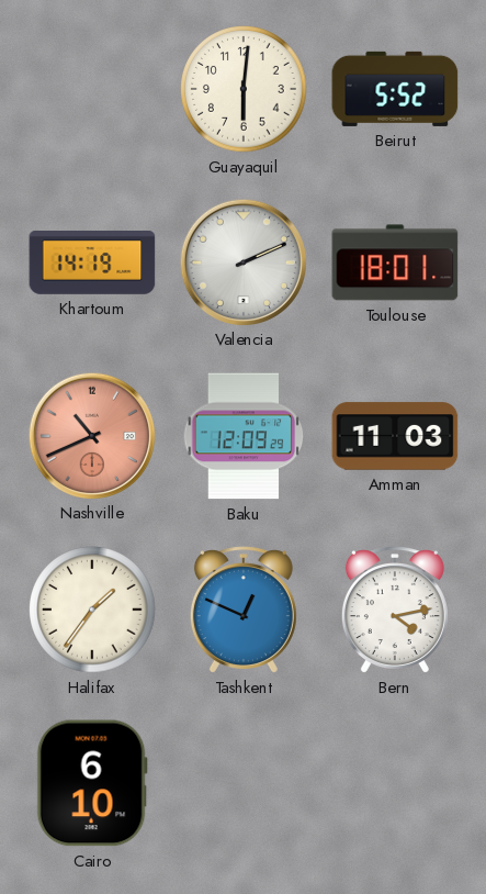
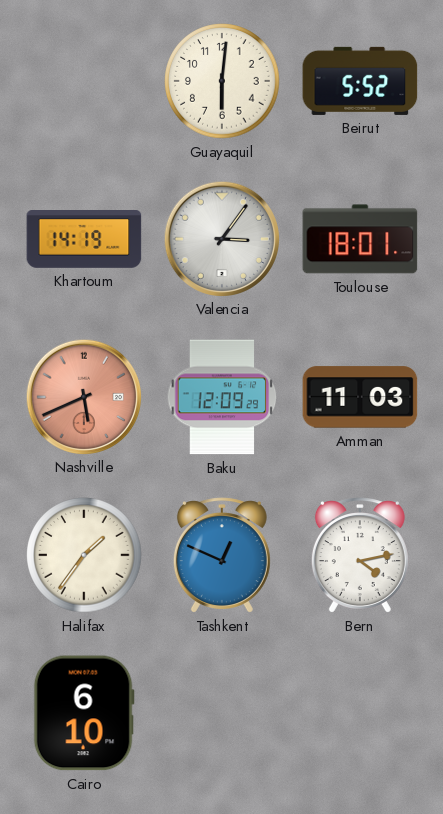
Valencia: 2:11 -> 3:06 (221, 238)
Nashville: 10:41 -> 5:41 (83, 396)
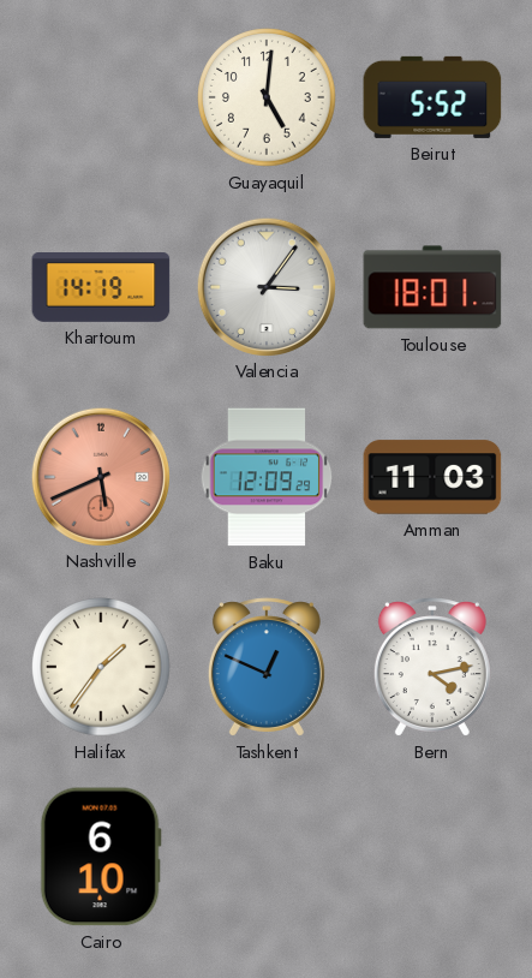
Guayaquil: 6:01 -> 5:01 (267, 97)
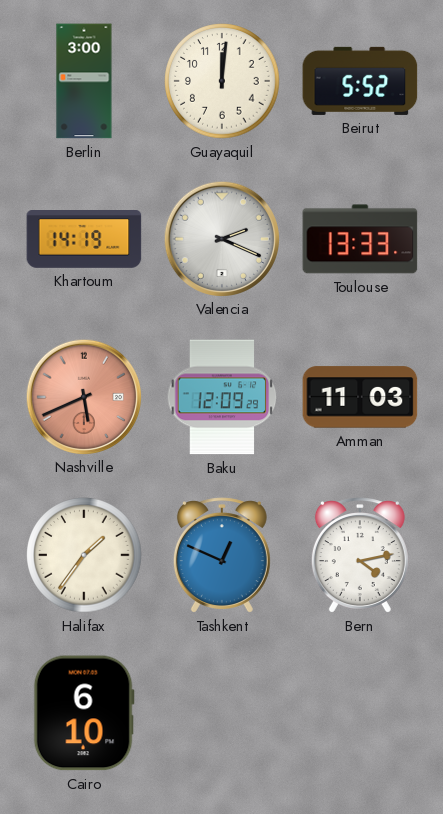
Berlin: none -> 3:00 (84, 81)
Guayaquil: 5:01 -> 12:01 (222, 81)
Valencia: 3:06 -> 2:19 (221, 238)
Toulouse: 18:01 -> 13:33 (360, 239)
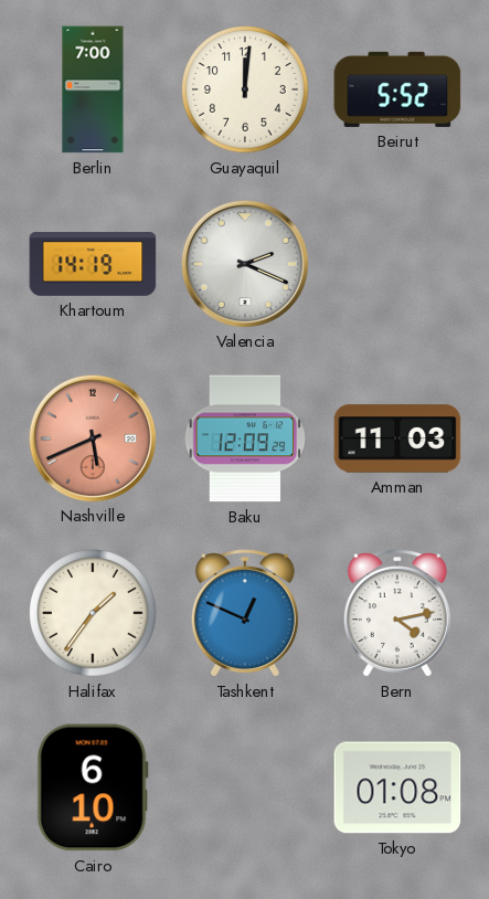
Berlin: 3:00 -> 7:00 (93, 89)
Toulouse: 13:33 -> none (360, 239)
Tokyo: none -> 01:08 (397, 787)
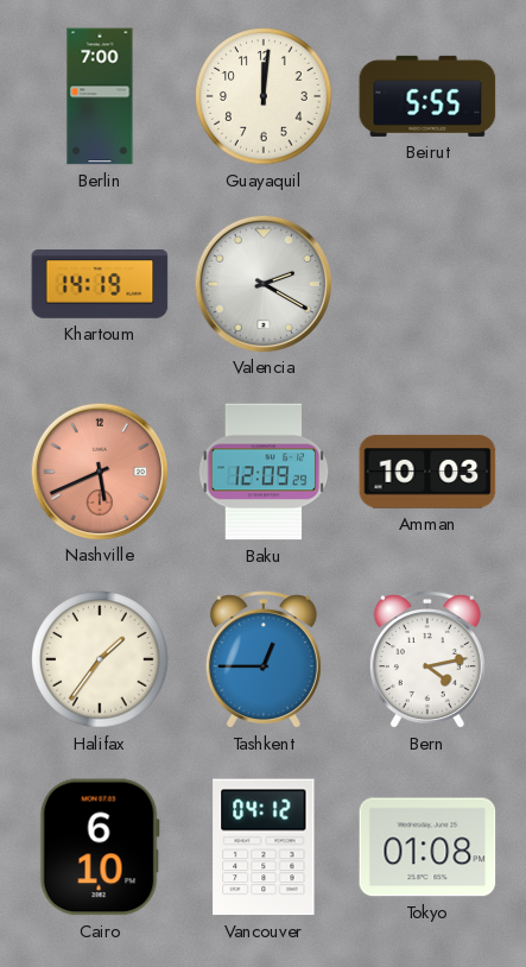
Beirut: 5:52 -> 5:55 (427, 96)
Valencia: 2:19 -> 2:20 (262, 283)
Amman: 11:03 -> 10:03 (427, 472)
Tashkent: 12:49 -> 12:45 (264, 659)
Vancouver: none -> 04:12 (264, 847)
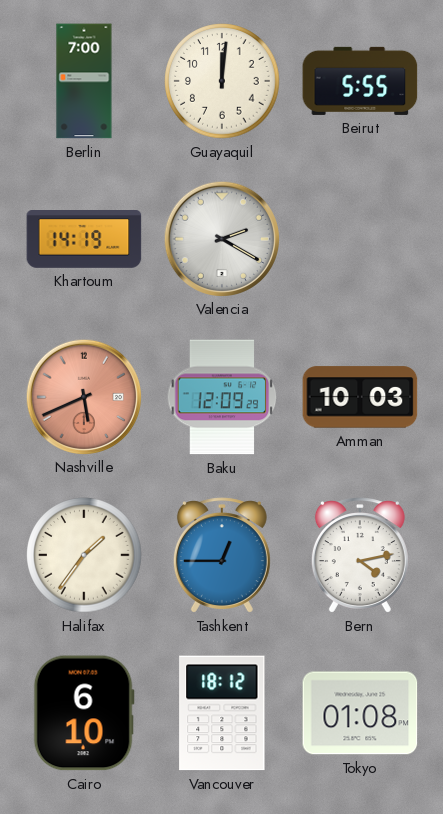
Vancouver: 04:12 -> 18:12 (222, 713)
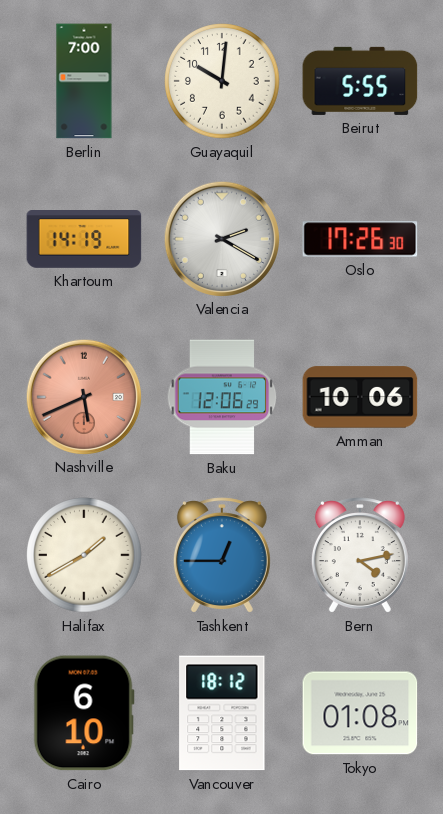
Guayaquil: 12:01 -> 10:01 (222, 81)
Oslo: none -> 17:26 (360, 239)
Baku: 12:09 -> 12:06 (222, 397)
Amman: 10:03 -> 10:06 (360, 397)
Halifax: 1:36 -> 1:40 (84, 555)
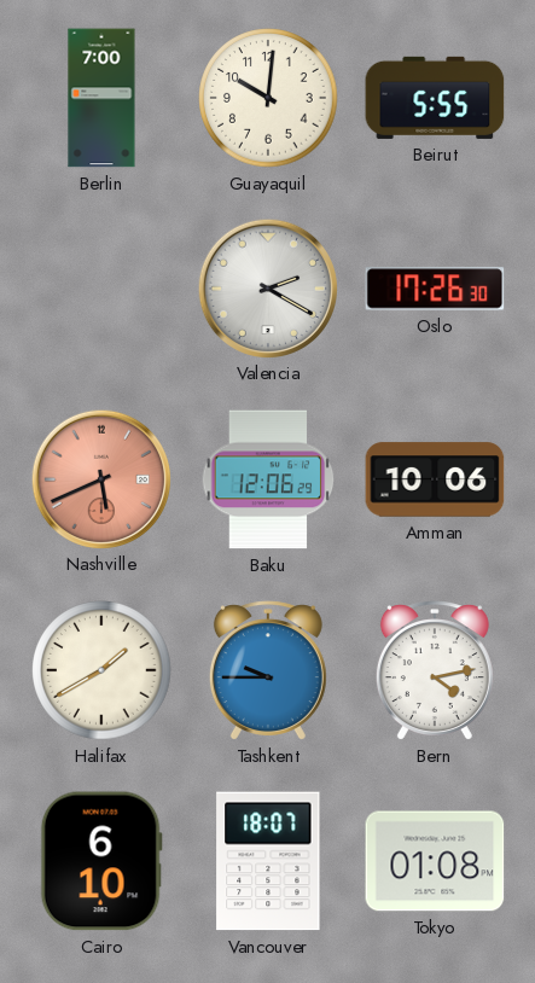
Khartoum: 14:19 -> none (84, 240)
Tashkent: 12:45 -> 9:45 (268, 670)
Vancouver: 18:12 -> 18:07 (268, 861)
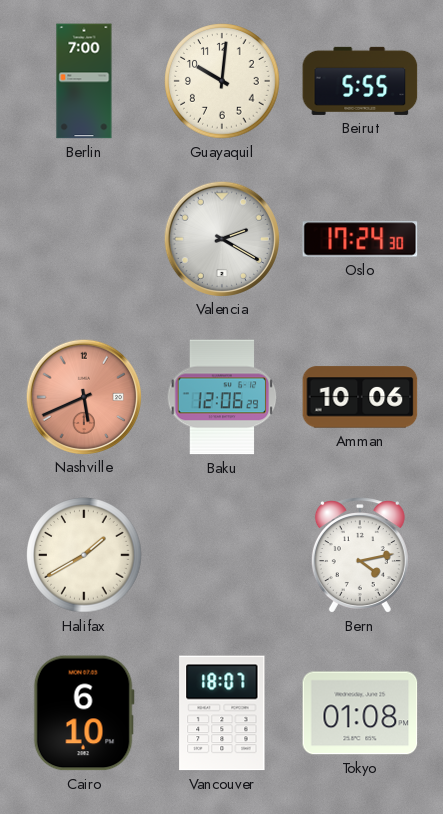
Oslo: 17:26 -> 17:24 (360, 239)
Tashkent: 9:45 -> none (268, 670)
